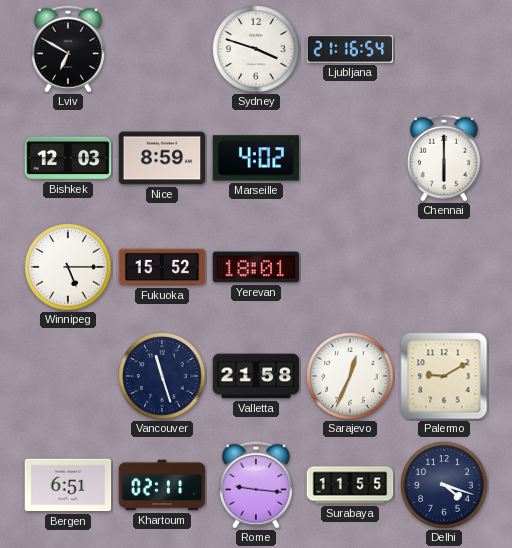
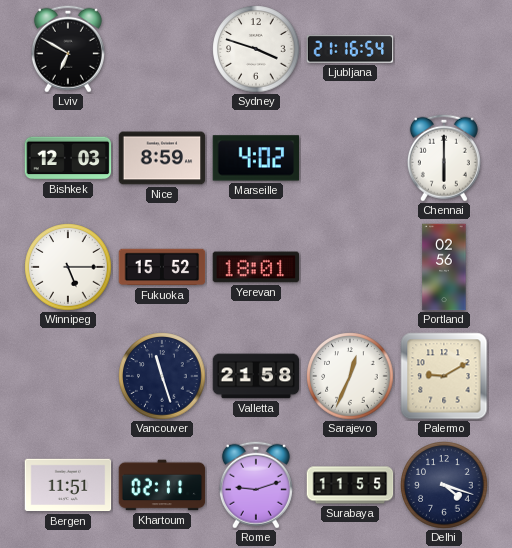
Portland: none -> 02:56 (444, 267)
Bergen: 6:51 -> 11:51 (68, 485)
Rome: 9:16 -> 9:12 (256, 485)
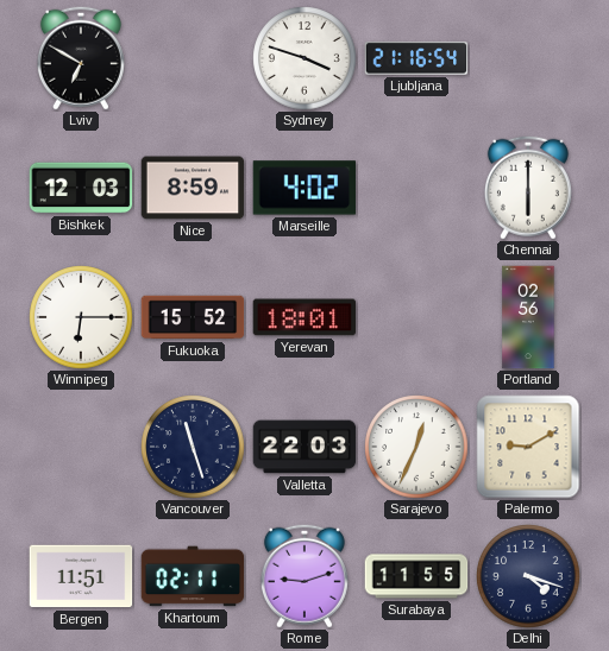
Winnipeg: 5:15 -> 6:15 (81, 317)
Valletta: 21:58 -> 22:03 (304, 447)
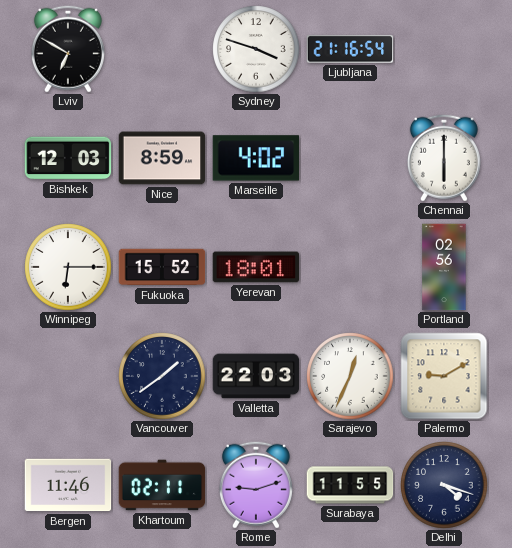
Vancouver: 11:27 -> 1:39 (162, 376)
Bergen: 11:51 -> 11:46 (68, 485)
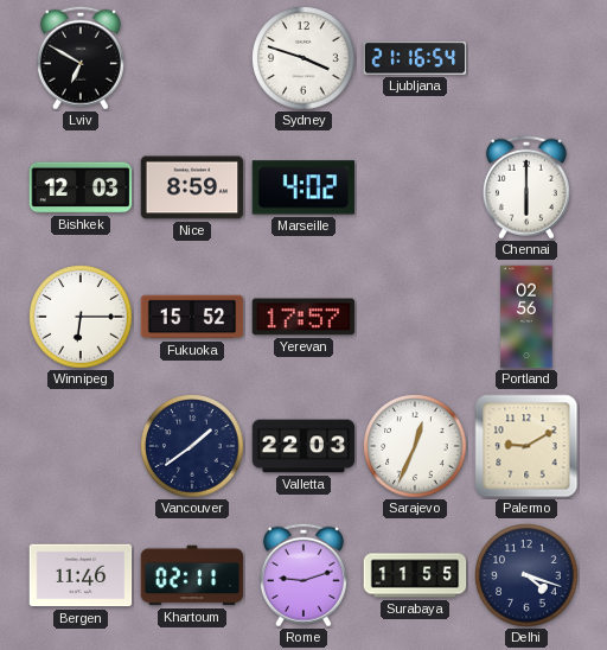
Yerevan: 18:01 -> 17:57 (303, 317)
